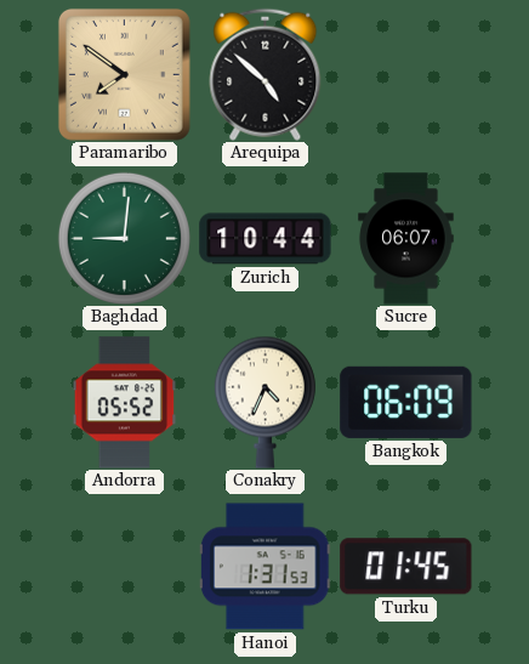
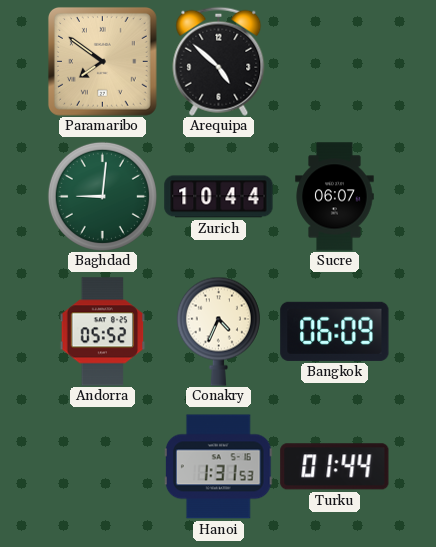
Turku: 01:45 -> 01:44 (335, 467)
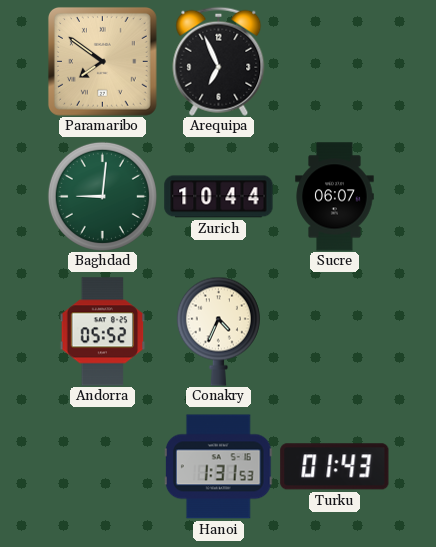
Arequipa: 4:52 -> 6:56 (219, 61)
Bangkok: 06:09 -> none (335, 331)
Turku: 01:44 -> 01:43 (335, 467)
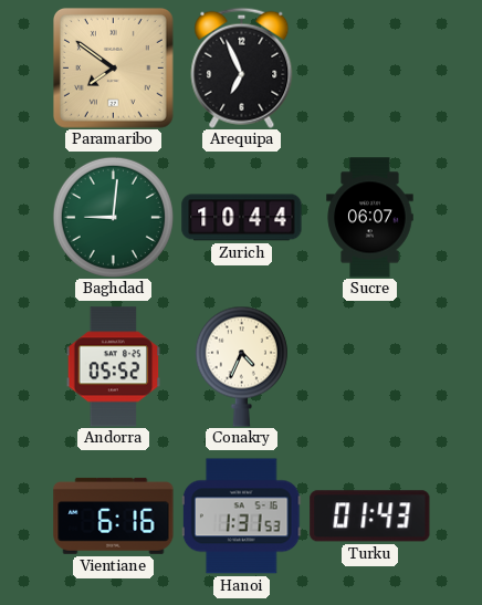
Vientiane: none -> 6:16 (114, 515)
